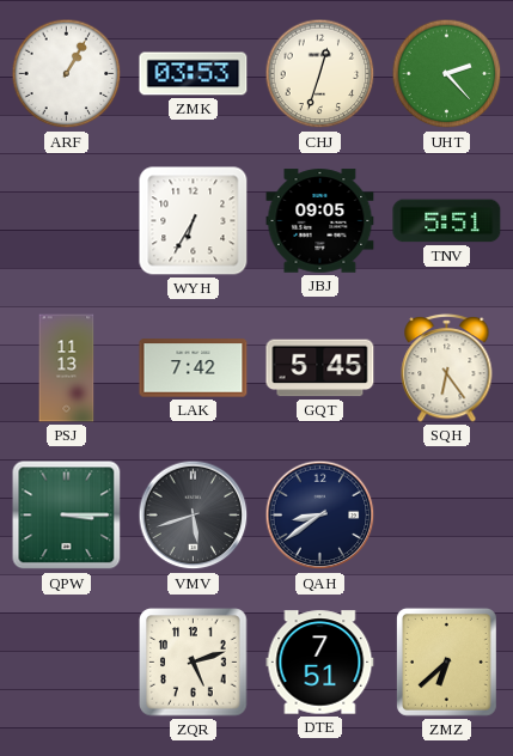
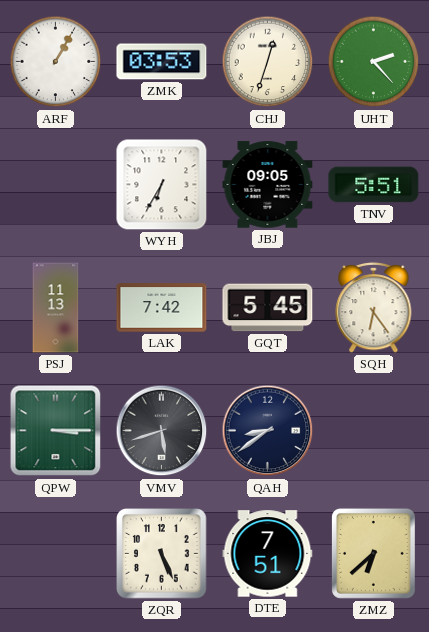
ZQR: 5:12 -> 5:26 (162, 554)
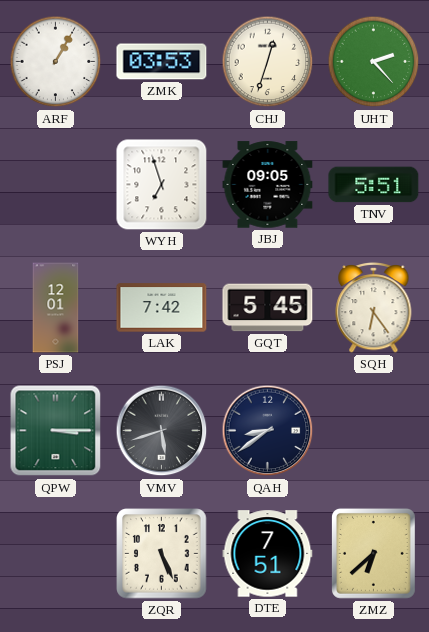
WYH: 6:35 -> 6:57 (162, 185)
PSJ: 11:13 -> 12:01 (56, 308)
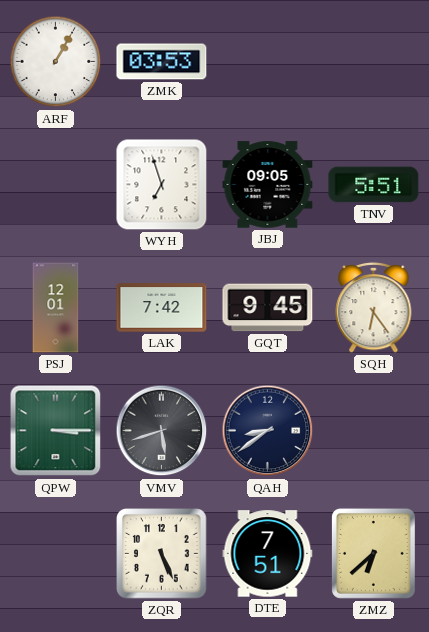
CHJ: 12:33 -> none (268, 62)
UHT: 2:23 -> none (374, 62)
GQT: 5:45 -> 9:45 (268, 308)
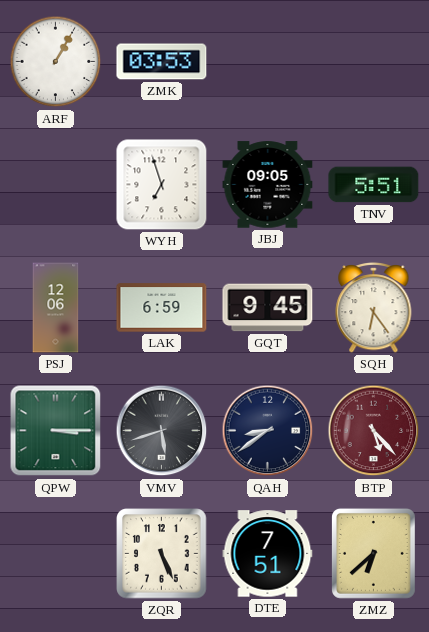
PSJ: 12:01 -> 12:06 (56, 308)
LAK: 7:42 -> 6:59 (162, 308)
BTP: none -> 5:23 (374, 431)
